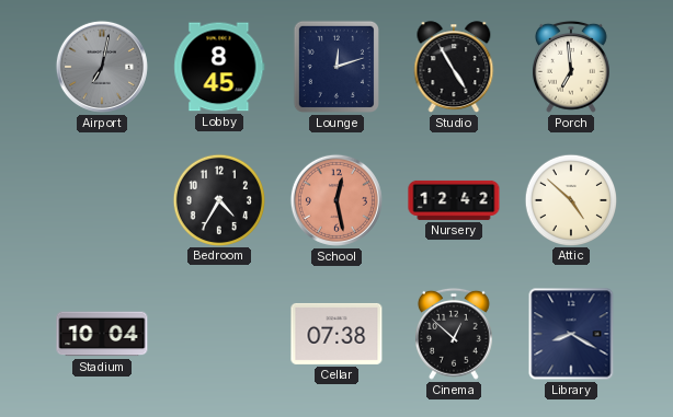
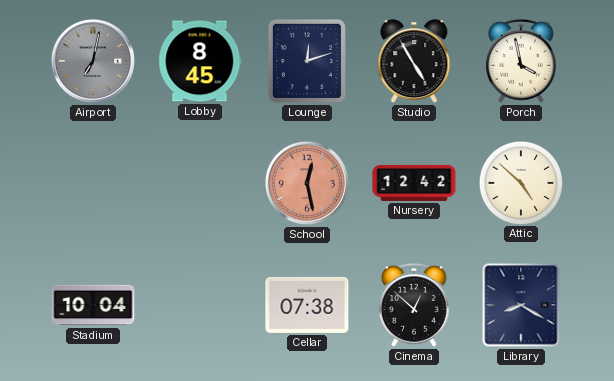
Porch: 6:59 -> 3:58 (521, 61)
Bedroom: 4:35 -> none (218, 199)
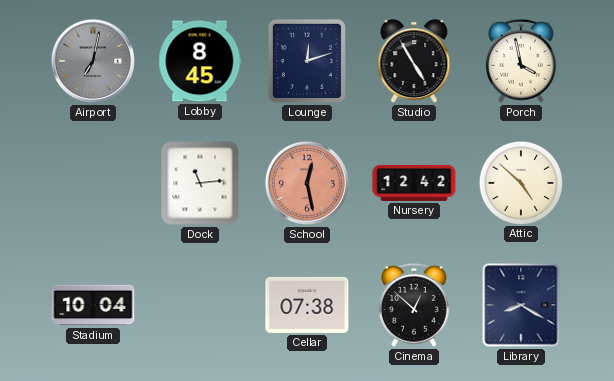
Dock: none -> 11:14 (200, 183)
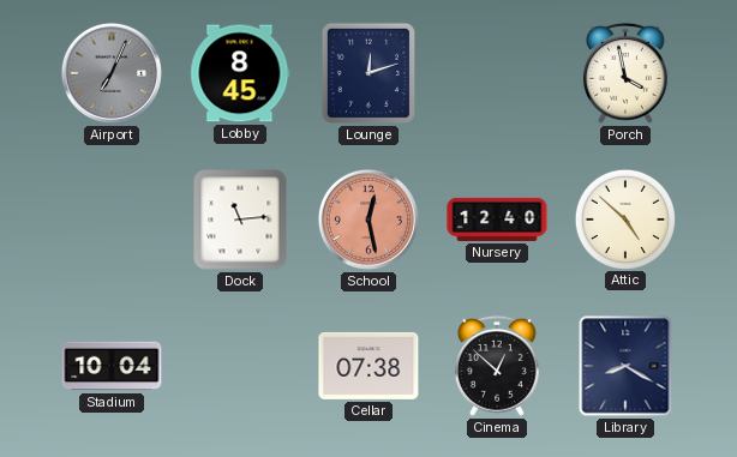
Airport: 7:02 -> 7:04 (112, 73)
Studio: 4:55 -> none (414, 61)
Nursery: 12:42 -> 12:40 (497, 220)
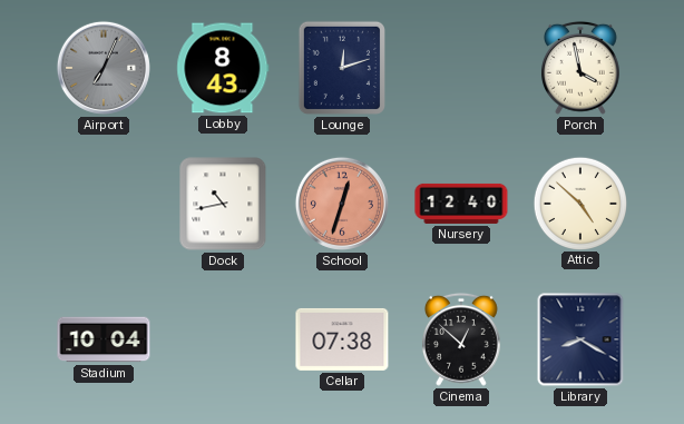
Lobby: 8:45 -> 8:43 (223, 68)
Dock: 11:14 -> 10:43 (223, 204)
School: 12:28 -> 12:33 (342, 204)
